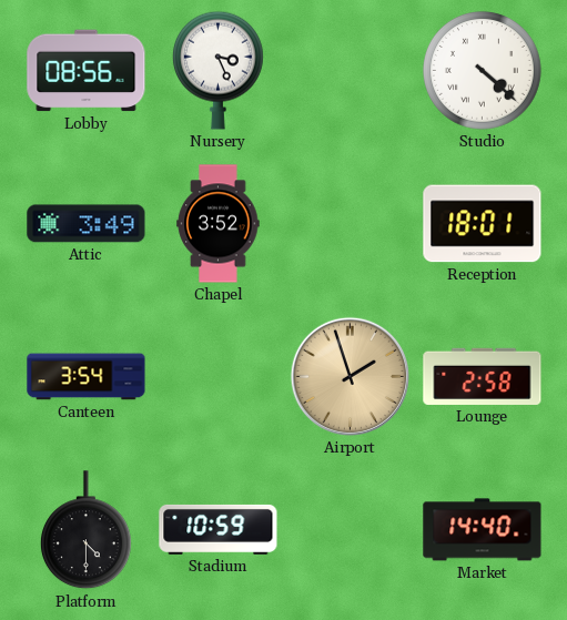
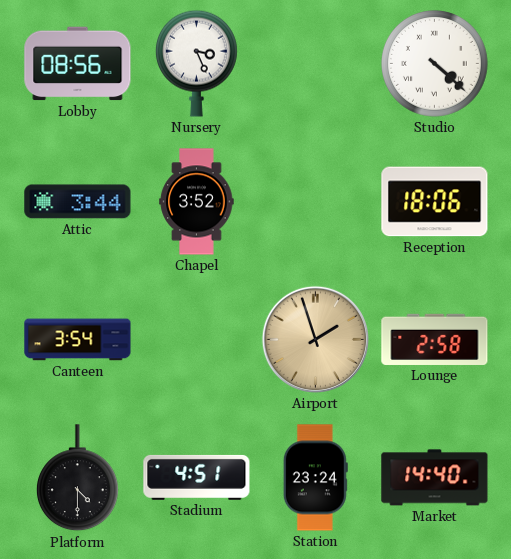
Attic: 3:49 -> 3:44 (78, 202)
Reception: 18:01 -> 18:06 (435, 202)
Stadium: 10:59 -> 4:51 (197, 477)
Station: none -> 23:24 (315, 478)
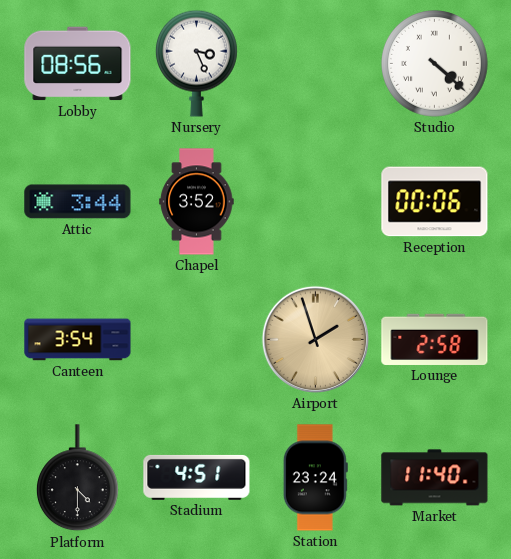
Reception: 18:06 -> 00:06 (435, 202)
Market: 14:40 -> 11:40 (435, 478)
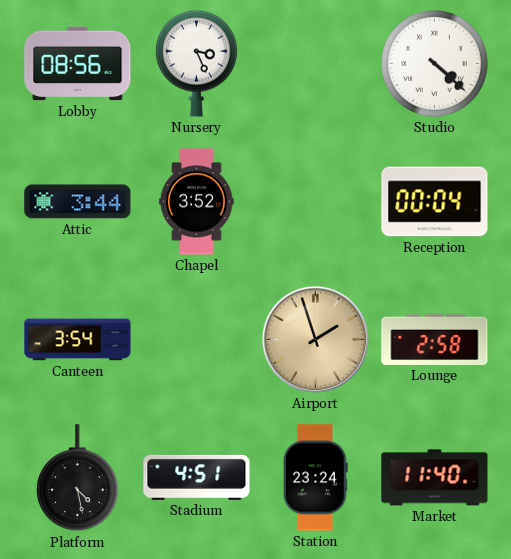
Reception: 00:06 -> 00:04 (435, 202)
Platform: 4:30 -> 4:28 (77, 478)
